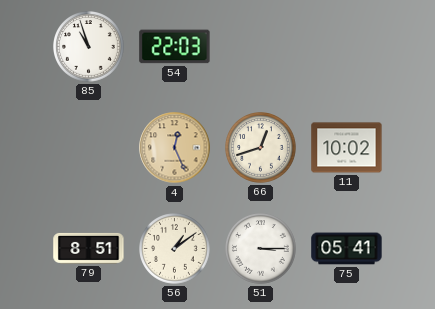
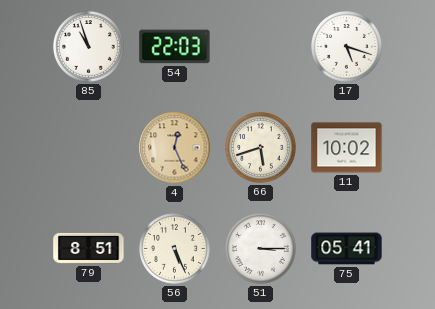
17: none -> 5:18 (347, 47)
66: 12:42 -> 5:42 (261, 148)
56: 1:09 -> 5:26 (175, 249)
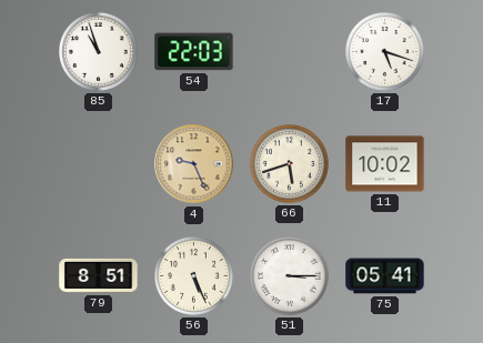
4: 12:26 -> 9:26 (194, 164)
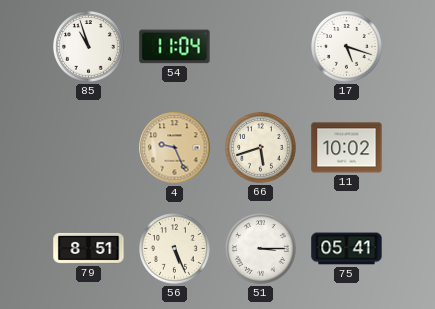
54: 22:03 -> 11:04 (175, 47)
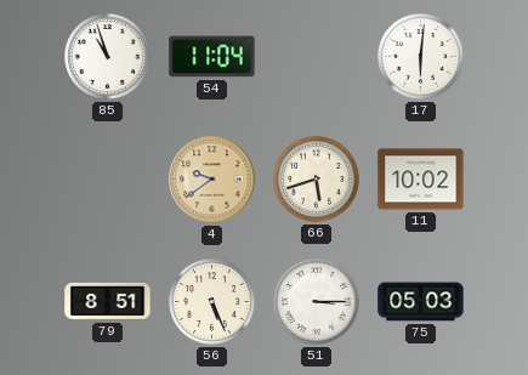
17: 5:18 -> 6:01 (421, 57)
4: 9:26 -> 9:39 (212, 180)
75: 05:41 -> 05:03 (421, 302)
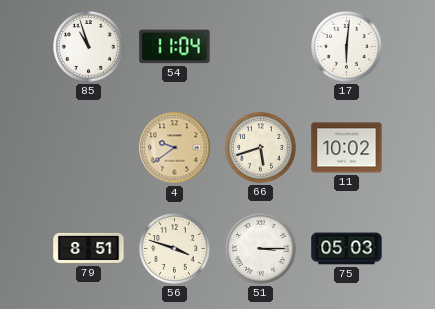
56: 5:26 -> 3:48 (175, 249)
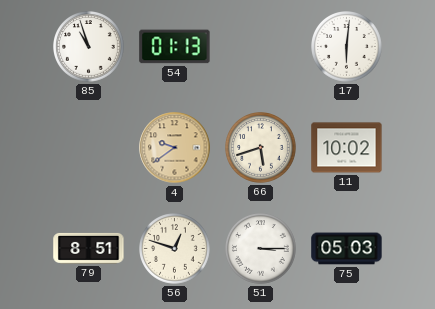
54: 11:04 -> 01:13 (175, 47)
56: 3:48 -> 12:48 (175, 249)
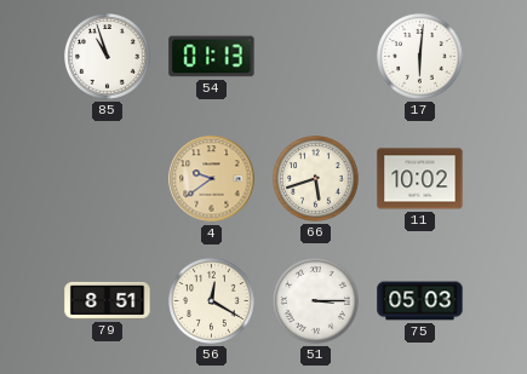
56: 12:48 -> 12:20 (212, 301)
